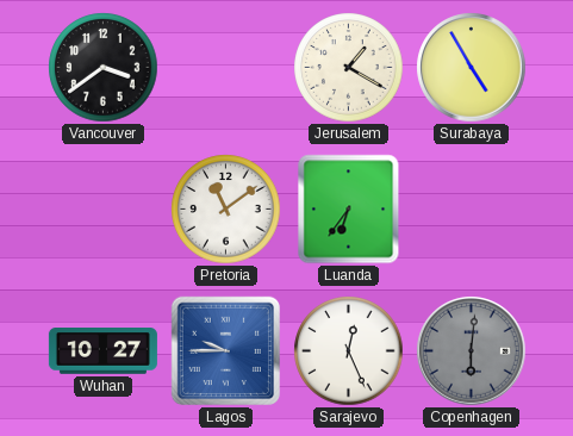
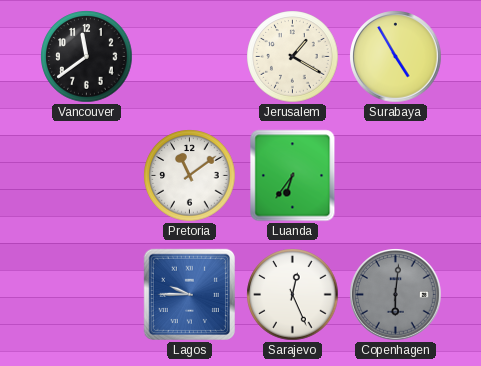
Vancouver: 3:39 -> 11:39 (87, 57)
Wuhan: 10:27 -> none (102, 351)
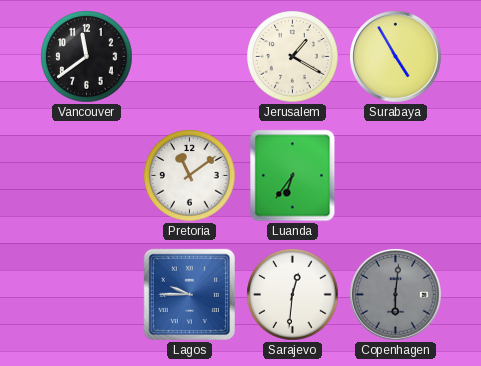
Sarajevo: 12:26 -> 12:31 (293, 295)
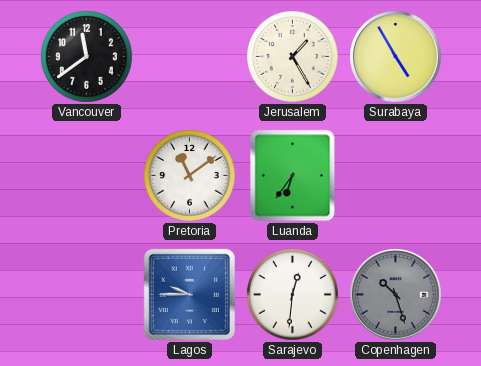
Jerusalem: 1:20 -> 1:25 (293, 57)
Copenhagen: 6:01 -> 10:27 (396, 295)
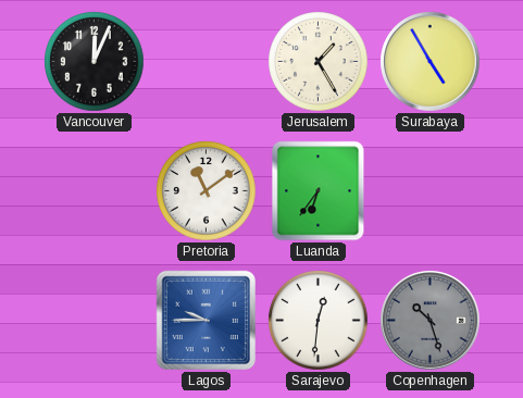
Vancouver: 11:39 -> 12:04 (95, 62)
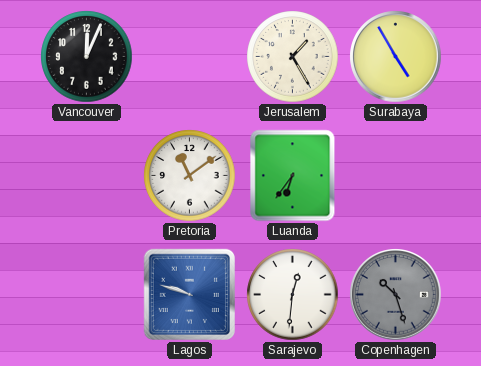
Lagos: 9:45 -> 9:48 (189, 294)
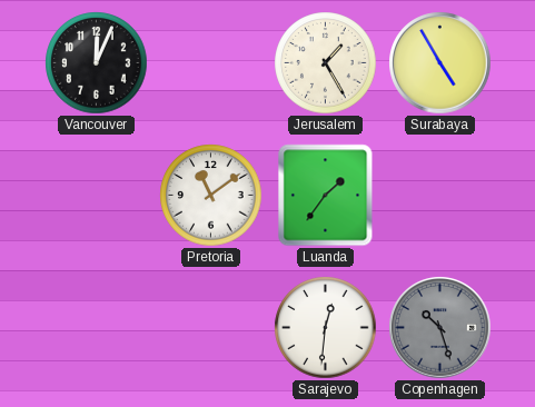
Luanda: 6:36 -> 1:36 (326, 196)
Lagos: 9:48 -> none (189, 294)
